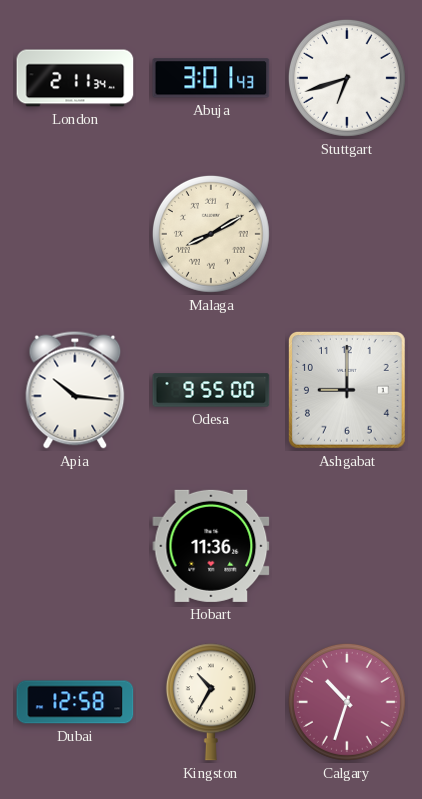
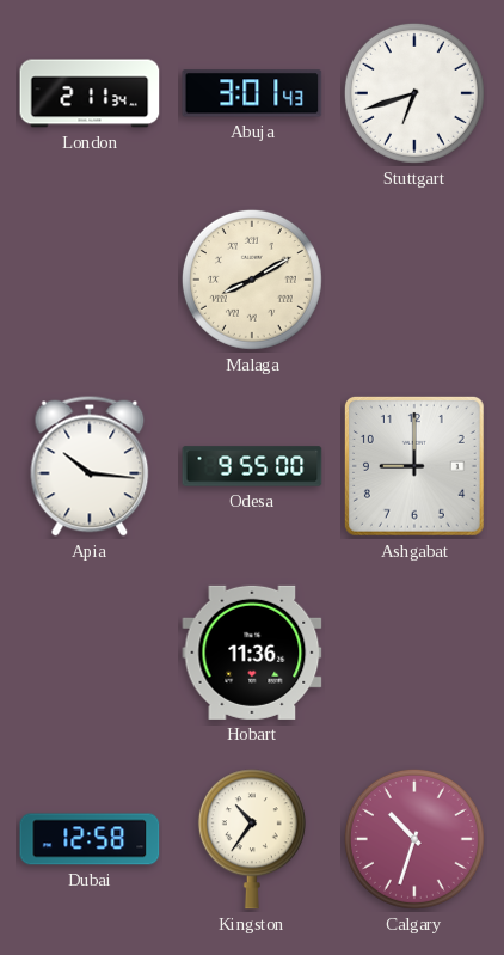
Kingston: 10:35 -> 10:36 (252, 839)
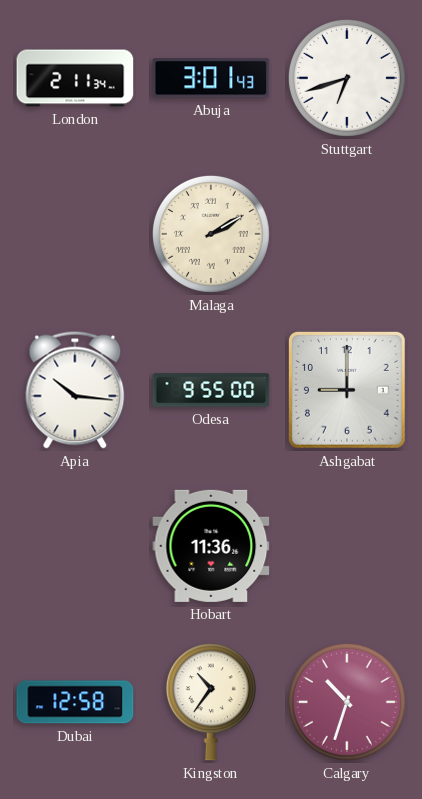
Malaga: 8:10 -> 2:10 (211, 234)
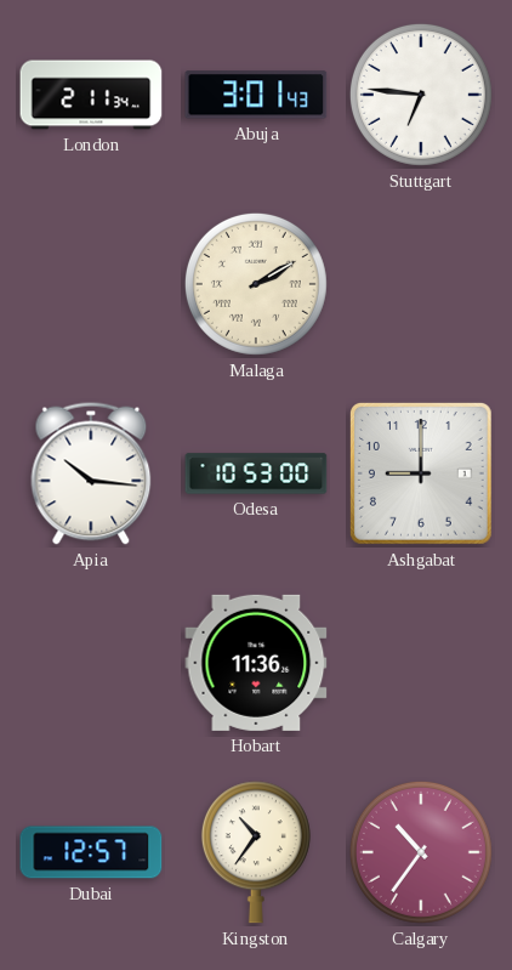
Stuttgart: 6:42 -> 6:46 (421, 95)
Odesa: 9:55 -> 10:53 (256, 473)
Dubai: 12:58 -> 12:57 (91, 852)
Calgary: 10:33 -> 10:36 (421, 852)
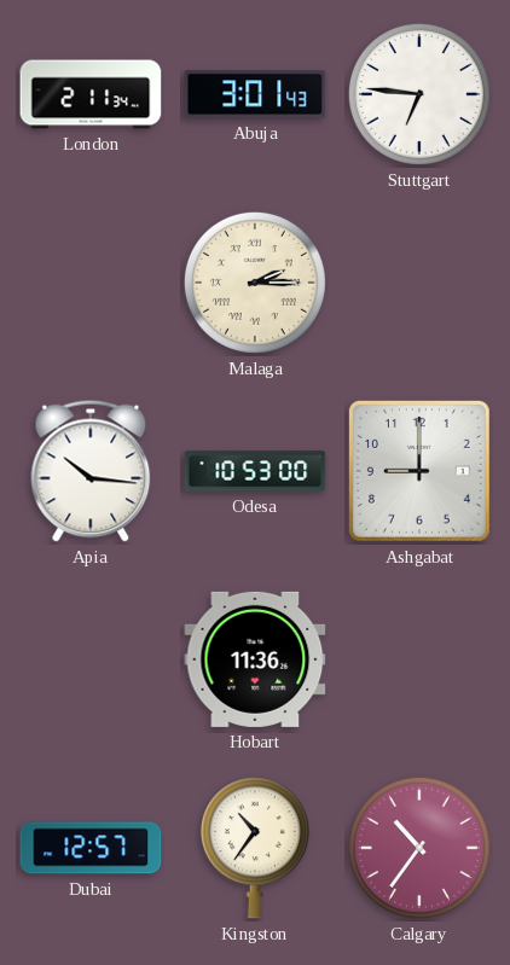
Malaga: 2:10 -> 2:15 (255, 283)
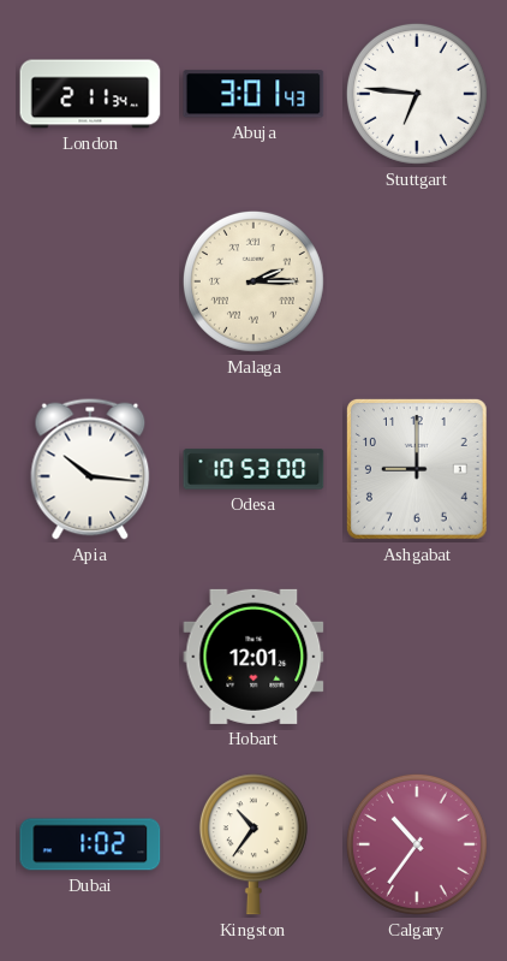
Hobart: 11:36 -> 12:01 (253, 657)
Dubai: 12:57 -> 1:02 (90, 844)
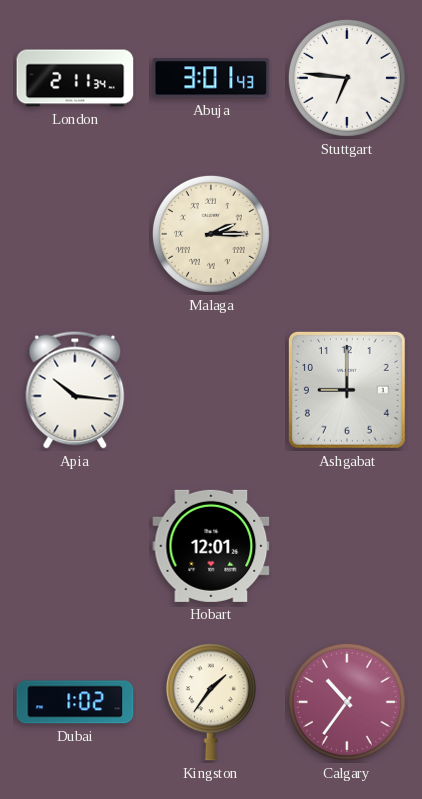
Odesa: 10:53 -> none (253, 469)
Kingston: 10:36 -> 1:36 (211, 702)
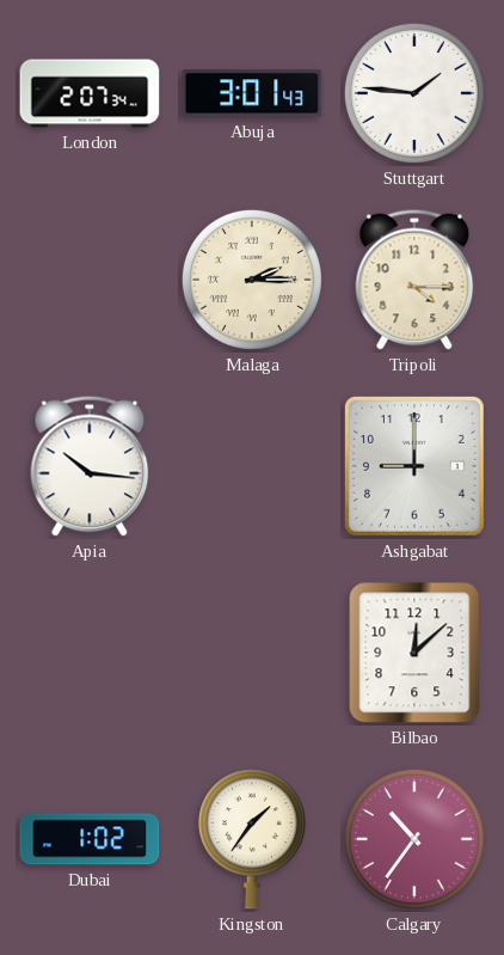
London: 2:11 -> 2:07 (90, 93)
Stuttgart: 6:46 -> 1:46 (414, 93)
Tripoli: none -> 4:15 (414, 280)
Hobart: 12:01 -> none (211, 546)
Bilbao: none -> 12:08 (414, 653)
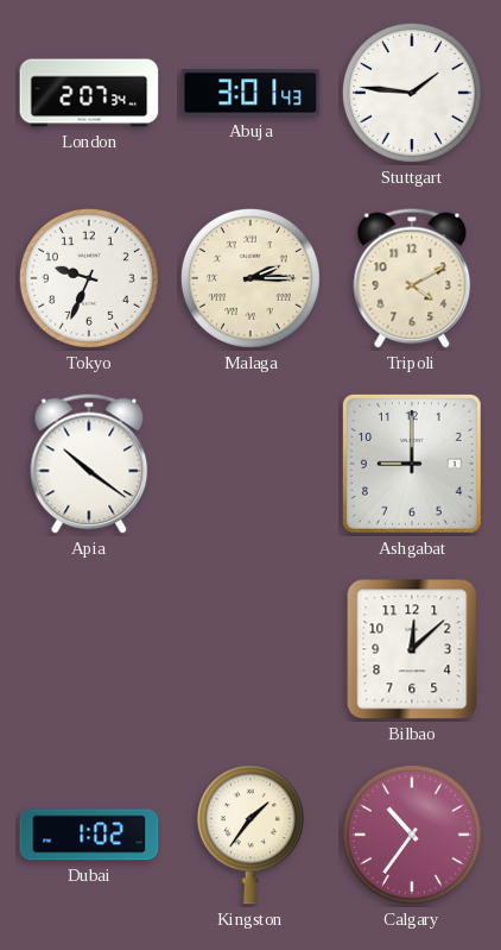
Tokyo: none -> 9:34 (89, 278)
Tripoli: 4:15 -> 4:10 (412, 278)
Apia: 10:16 -> 10:21 (89, 464)
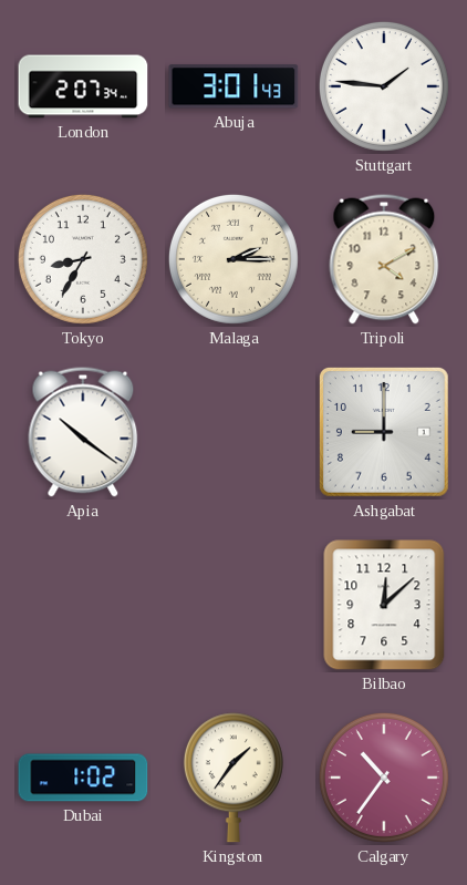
Tokyo: 9:34 -> 8:35 (83, 259)
